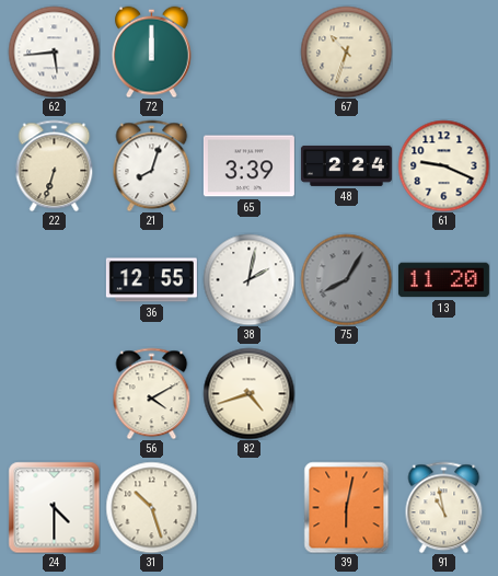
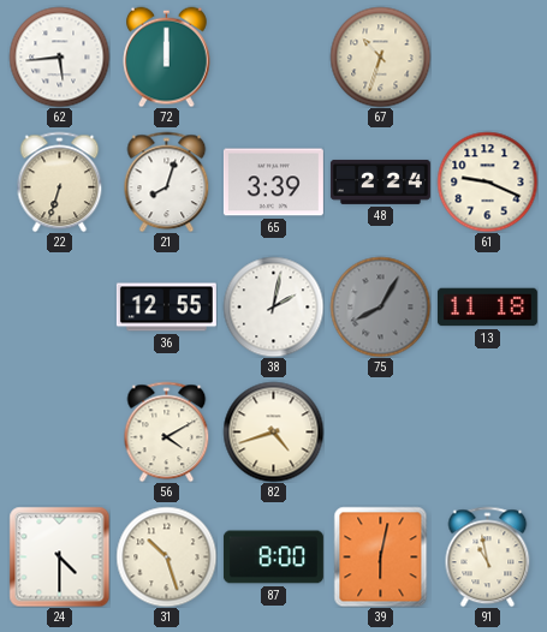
13: 11:20 -> 11:18 (487, 308)
87: none -> 8:00 (273, 558)
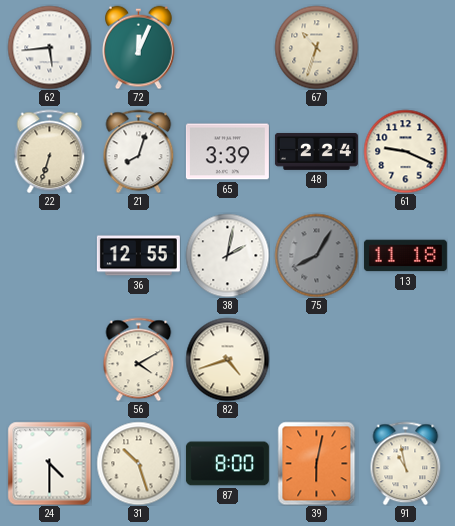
72: 12:00 -> 12:04 (139, 47)
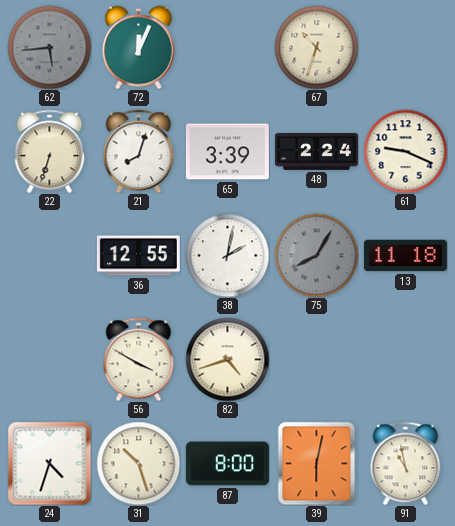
62 dial: white -> grey (49, 47)
56: 4:10 -> 3:50 (139, 359)
24: 4:30 -> 4:33 (49, 463)
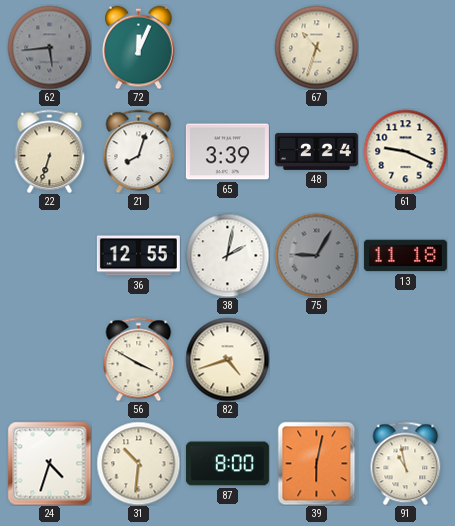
75: 8:05 -> 9:05 (316, 255)
31: 10:27 -> 10:31 (138, 463)
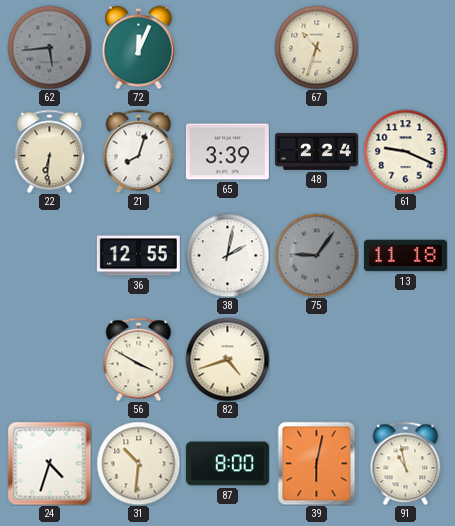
22: 6:33 -> 6:31 (50, 151)
75: 9:05 -> 9:06 (316, 255)
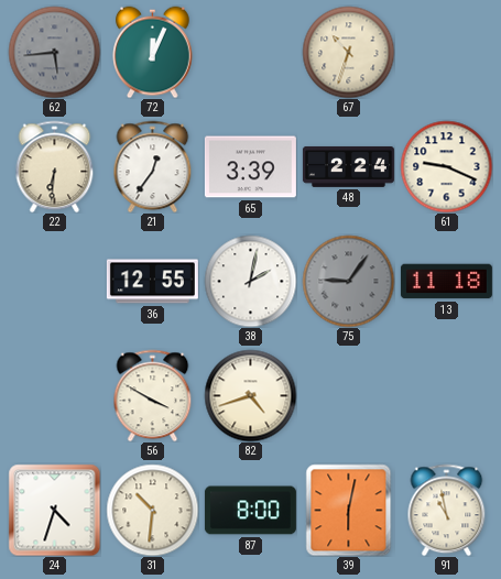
21: 8:03 -> 12:36 (153, 166)
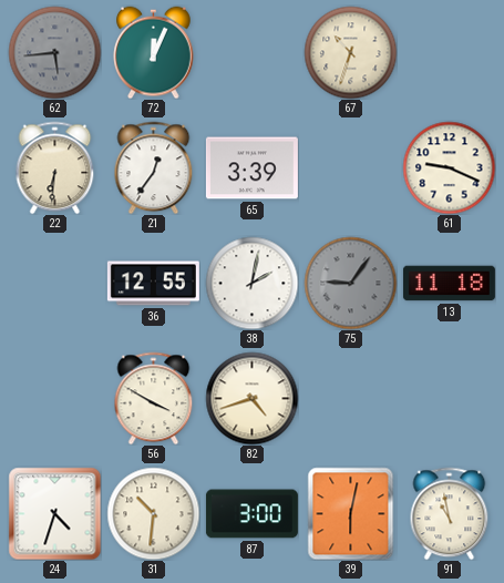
48: 2:24 -> none (348, 166)
87: 8:00 -> 3:00 (251, 514)
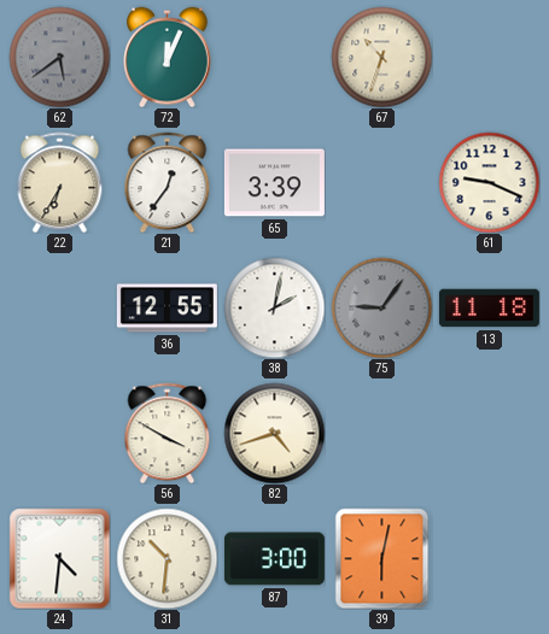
62: 5:44 -> 5:39 (59, 57)
22: 6:31 -> 6:35 (60, 182)
24: 4:33 -> 4:31 (59, 558)
91: 10:58 -> none (450, 513)
